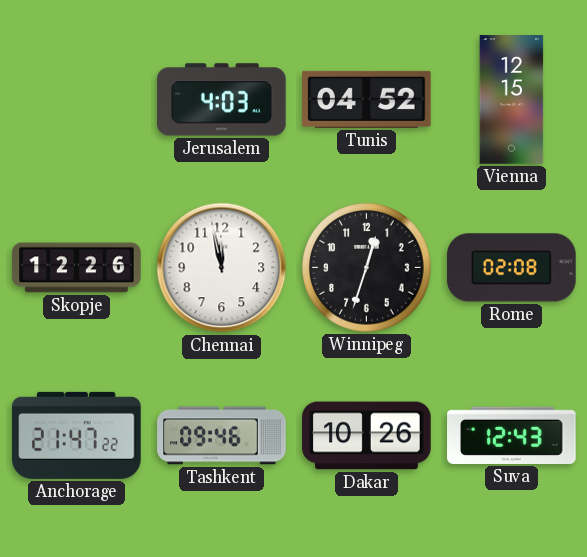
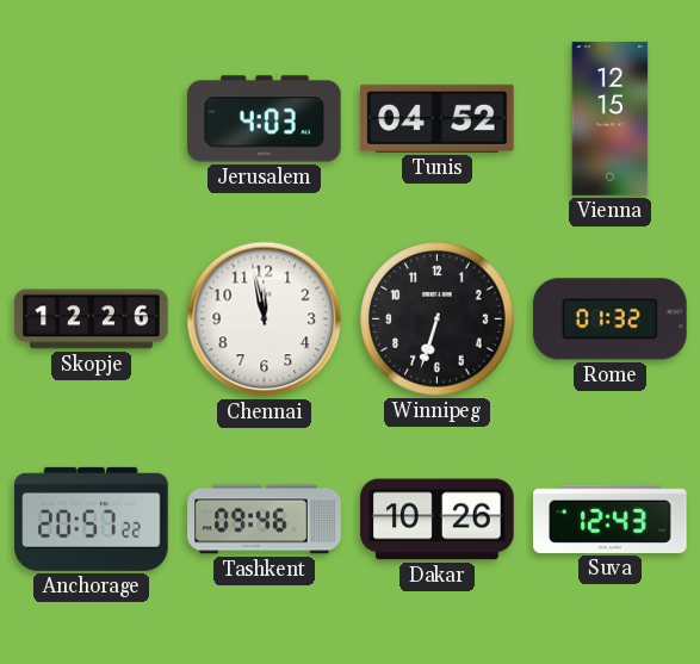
Winnipeg: 12:33 -> 6:33 (438, 319)
Rome: 02:08 -> 01:32 (611, 319)
Anchorage: 21:47 -> 20:57 (92, 519)
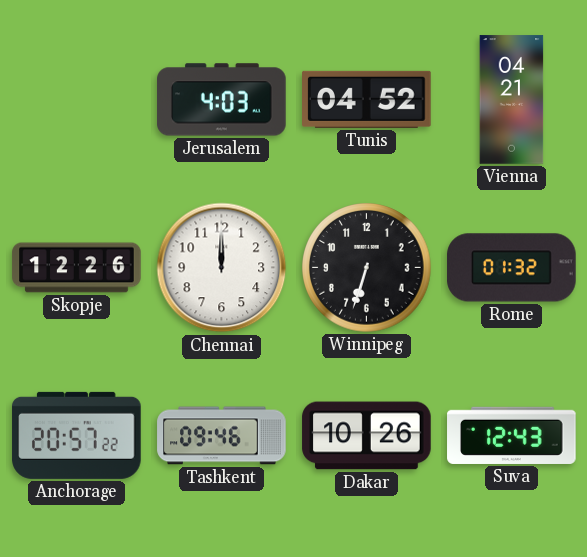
Vienna: 12:15 -> 04:21 (512, 100)
Chennai: 11:58 -> 12:00 (222, 268)
